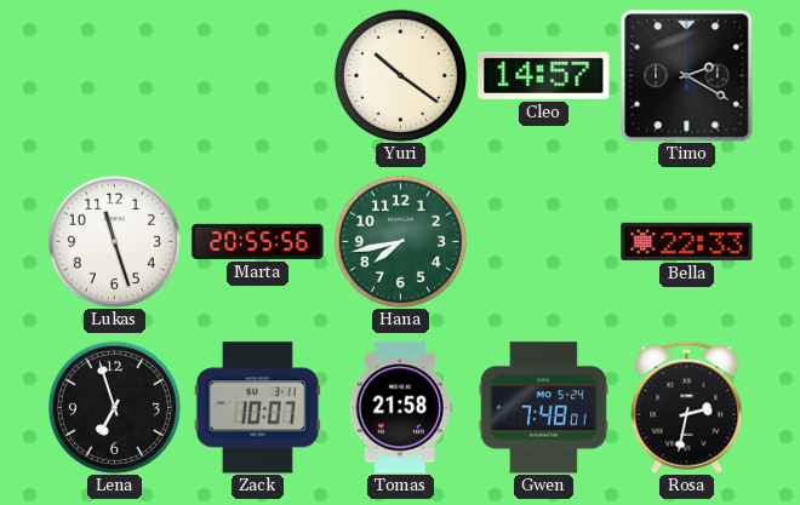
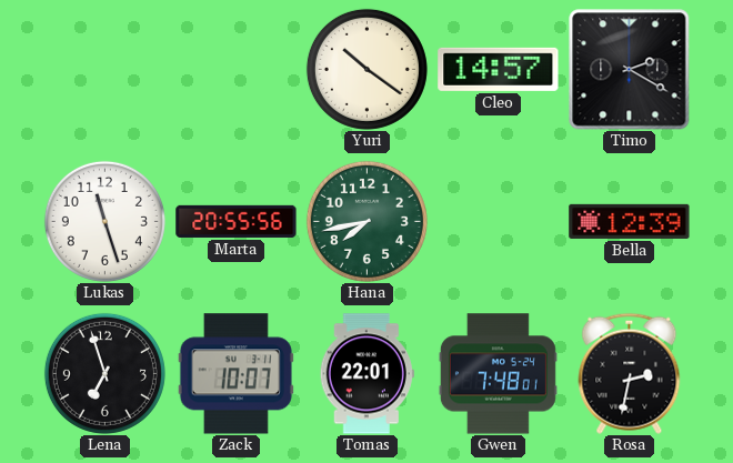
Bella: 22:33 -> 12:39 (630, 221)
Tomas: 21:58 -> 22:01 (366, 374)
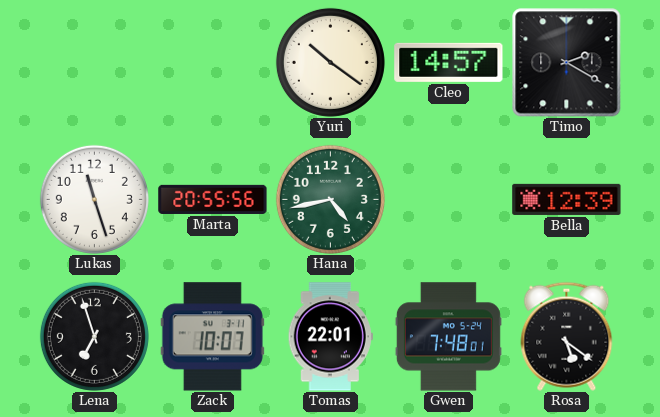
Hana: 7:43 -> 4:43 (330, 199)
Rosa: 2:32 -> 5:21 (567, 336)
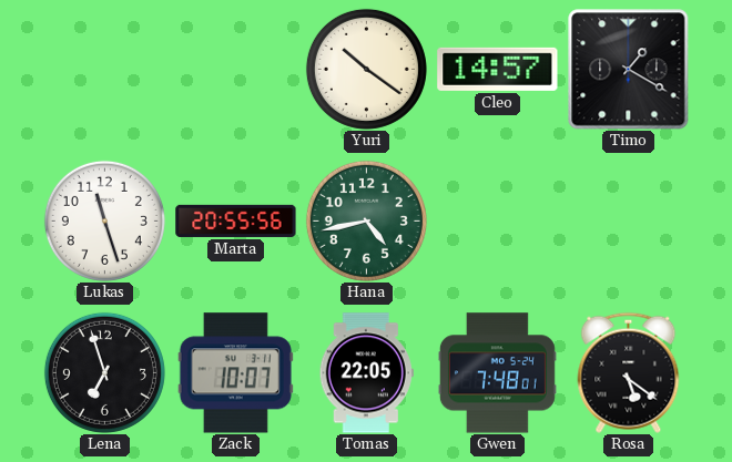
Timo: 2:20 -> 1:20 (628, 69)
Bella: 12:39 -> none (567, 199)
Tomas: 22:01 -> 22:05 (366, 373)
